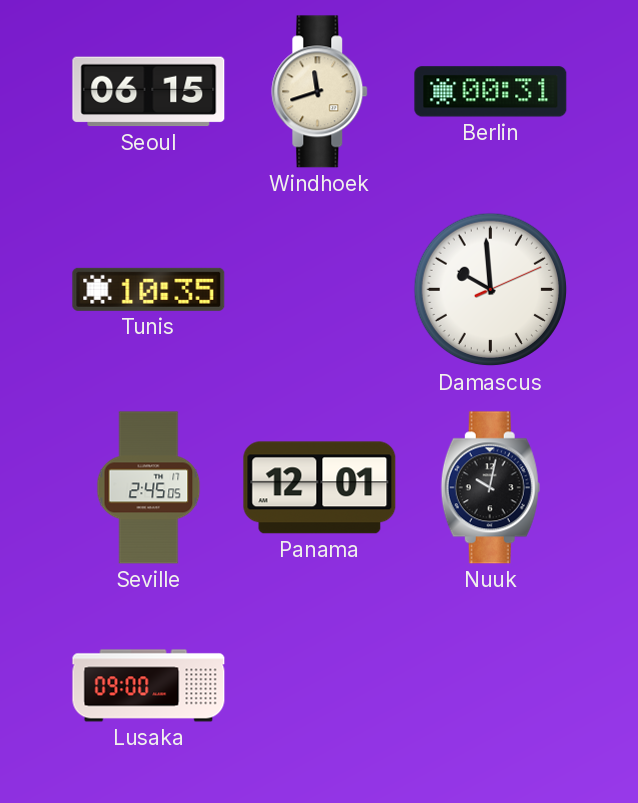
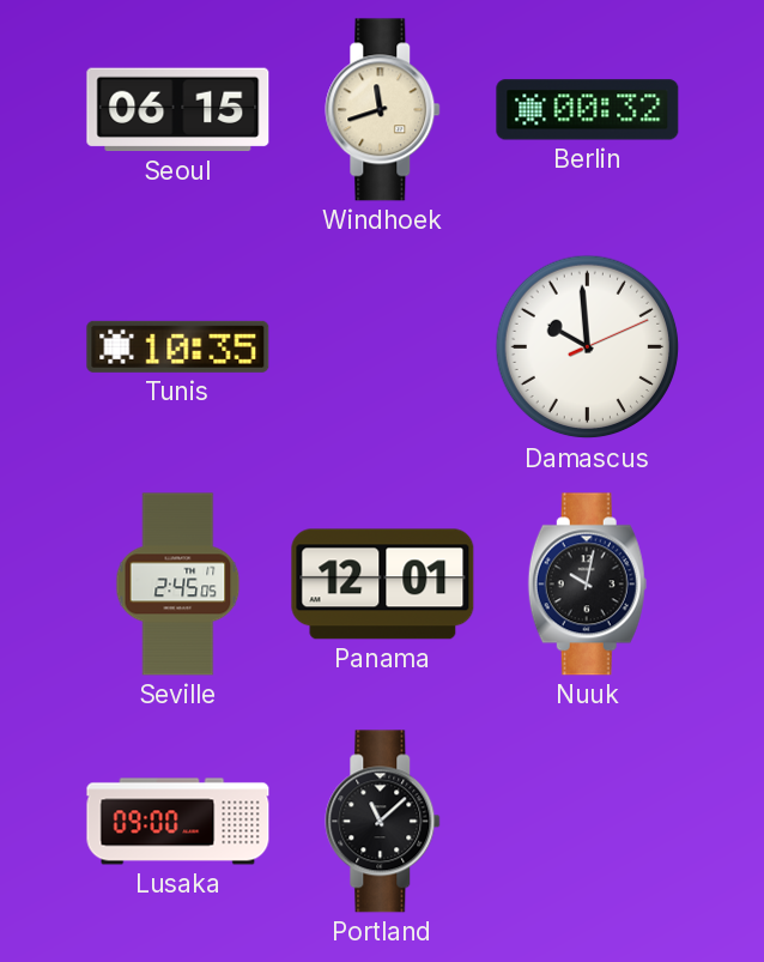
Berlin: 00:31 -> 00:32 (588, 110)
Portland: none -> 11:08 (383, 822)
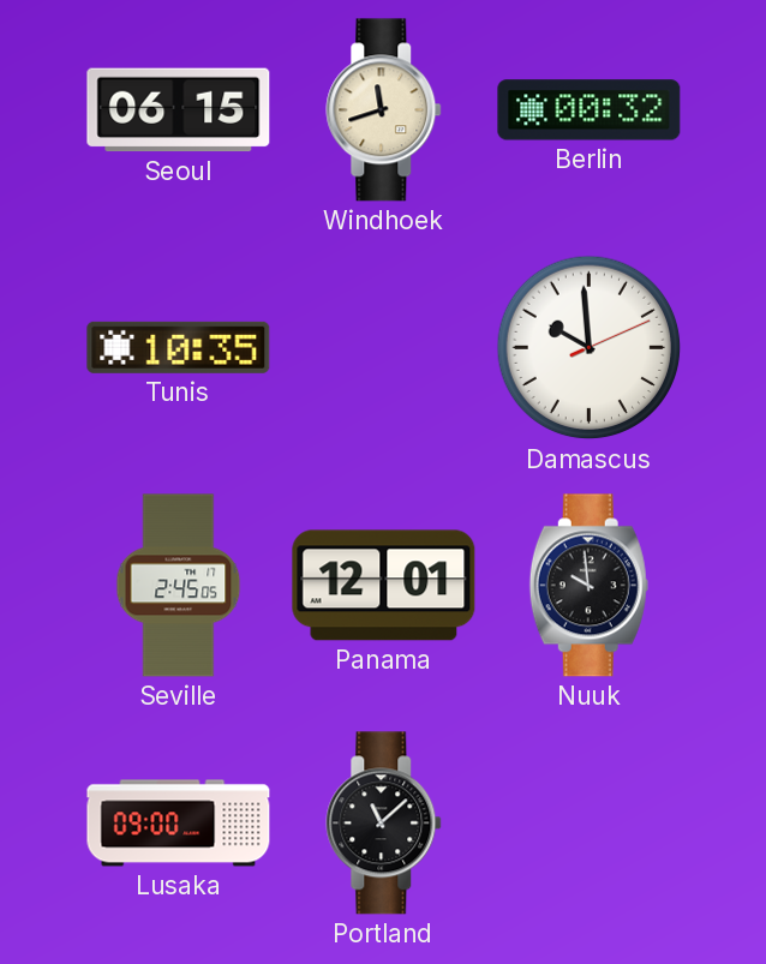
Nuuk: 10:02 -> 9:59 (588, 586)
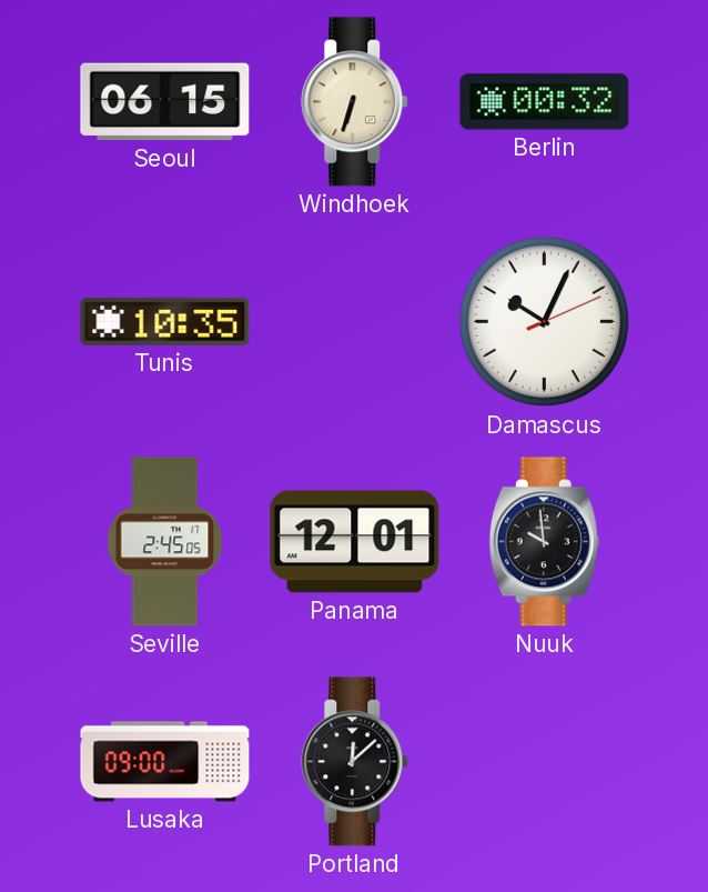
Windhoek: 11:42 -> 6:33 (355, 102)
Damascus: 9:59 -> 10:04 (545, 322)
Portland: 11:08 -> 12:08 (355, 762)
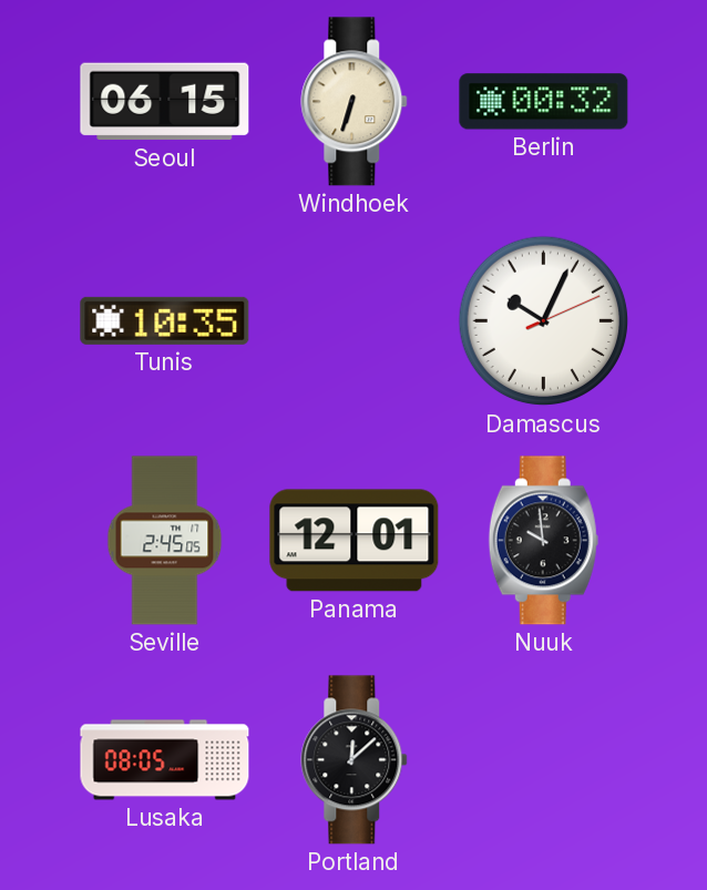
Lusaka: 09:00 -> 08:05 (165, 760)
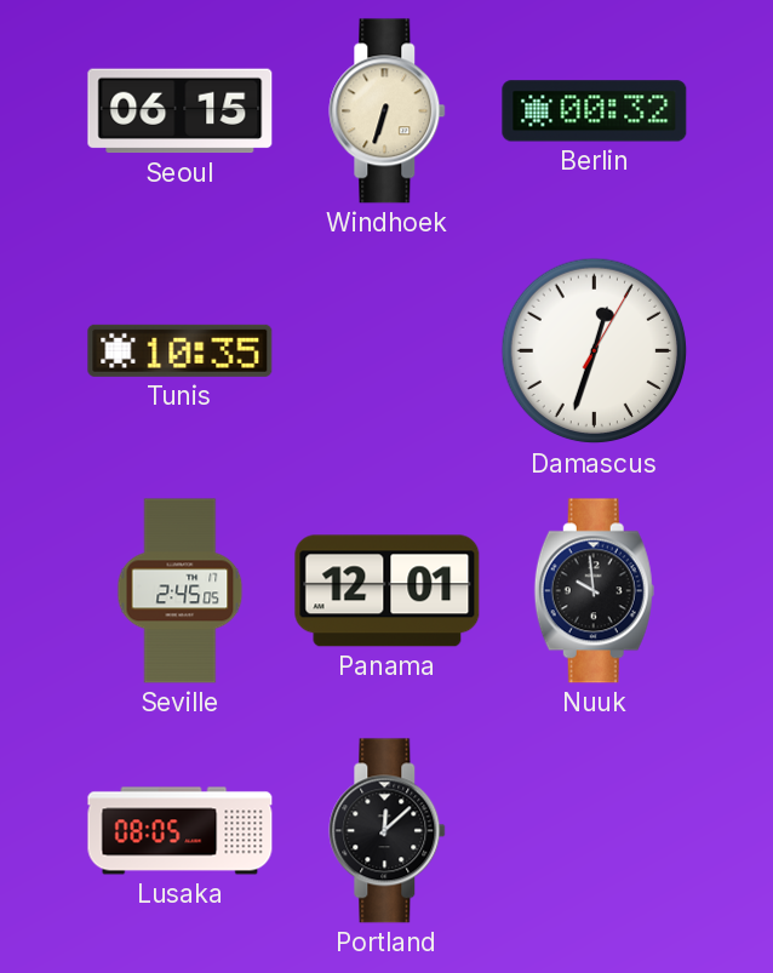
Damascus: 10:04 -> 12:33 (595, 351)
